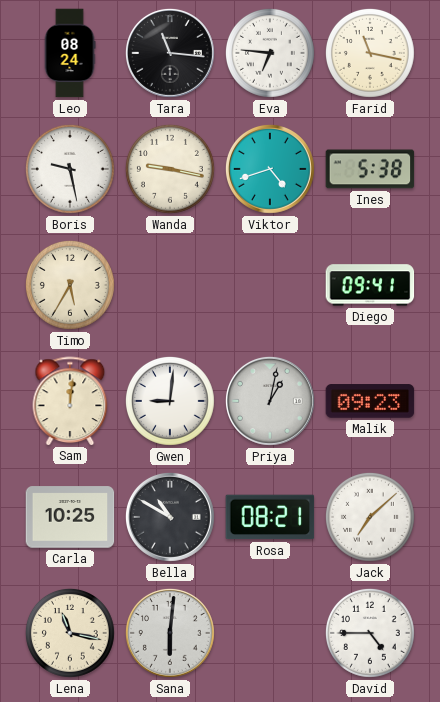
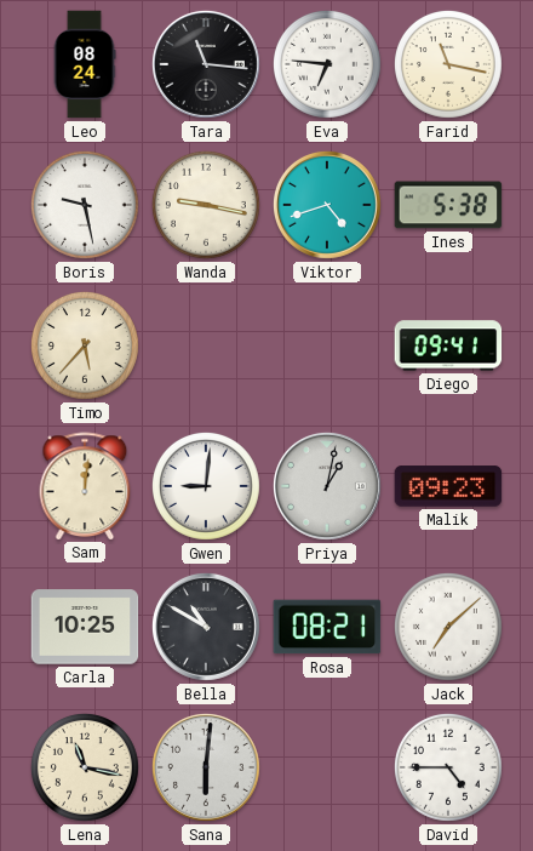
Timo: 5:35 -> 5:37 (85, 345)
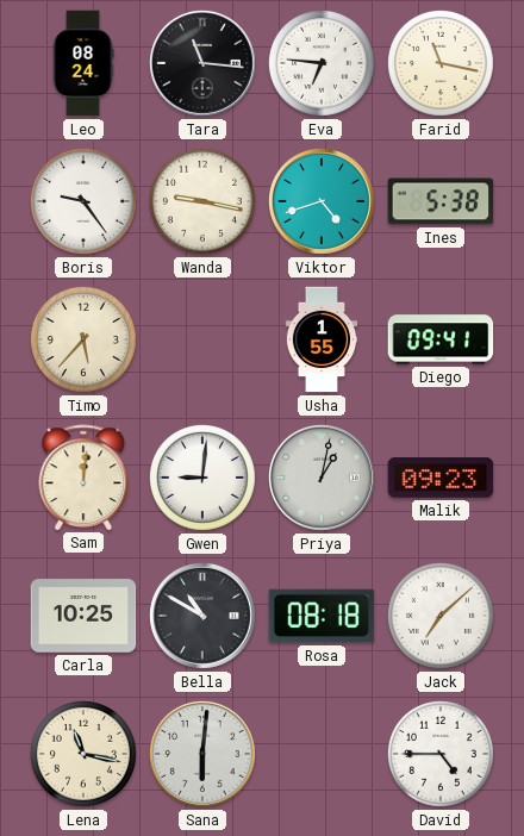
Boris: 9:28 -> 9:24 (83, 201)
Usha: none -> 1:55 (320, 339)
Rosa: 08:21 -> 08:18 (322, 616)
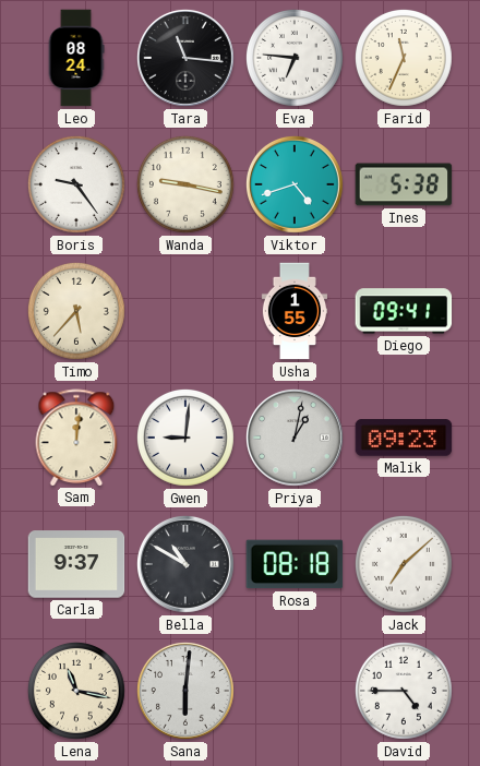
Farid: 11:17 -> 11:34 (404, 58)
Carla: 10:25 -> 9:37 (76, 564)
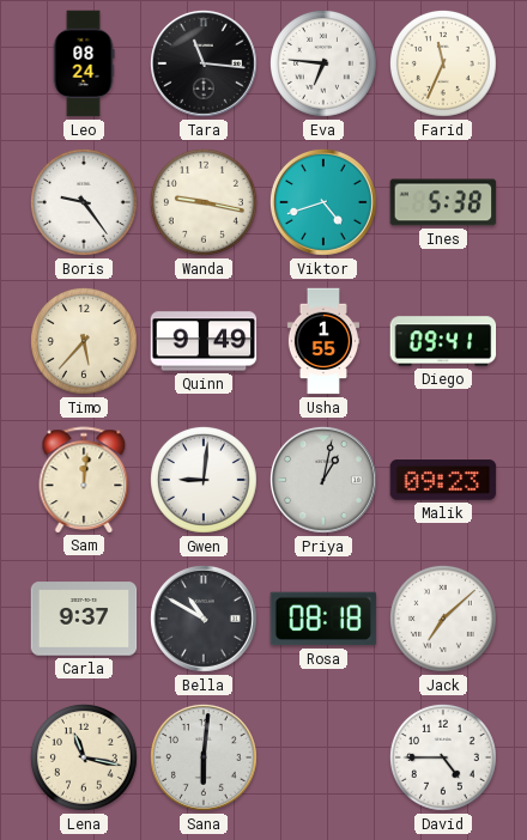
Quinn: none -> 9:49 (204, 341)
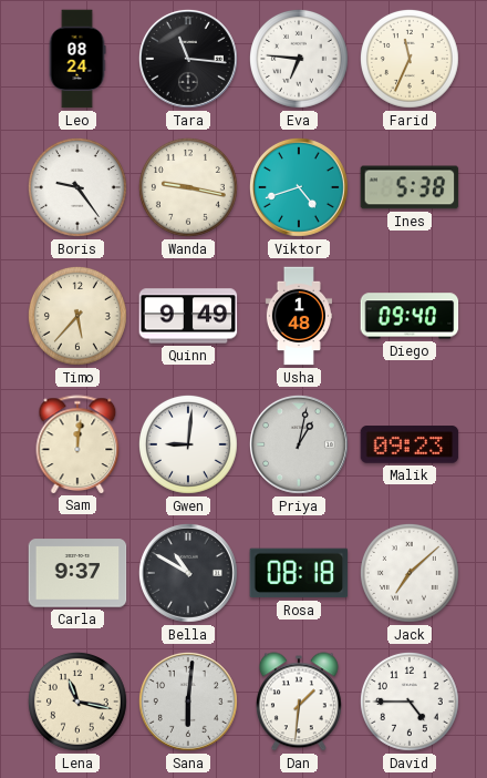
Usha: 1:55 -> 1:48 (298, 316)
Diego: 09:41 -> 09:40 (410, 316)
Dan: none -> 1:31 (299, 702)
